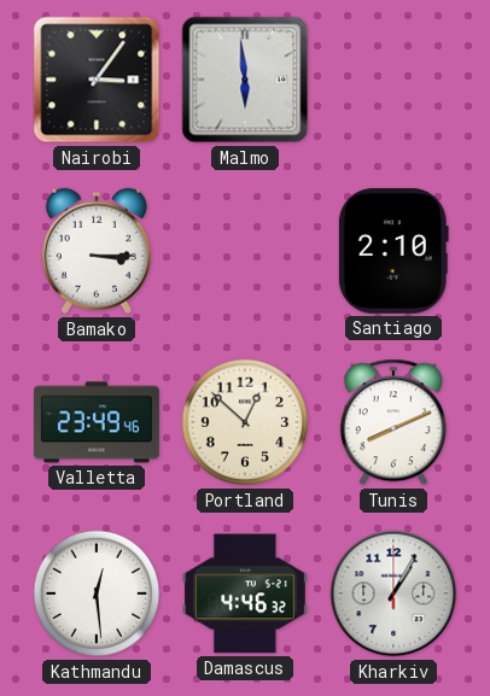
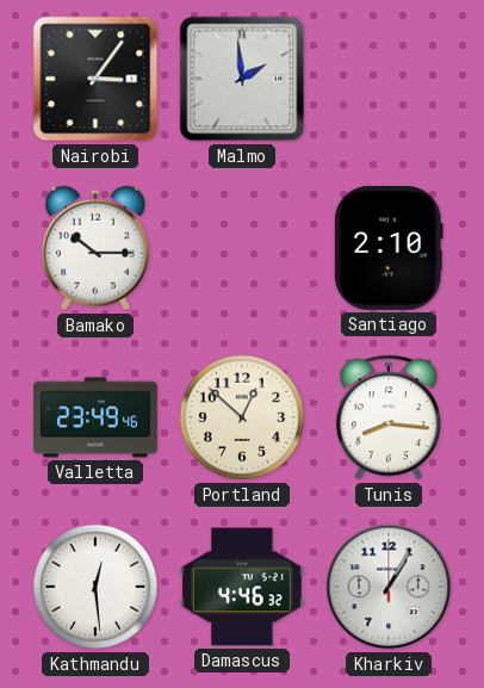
Malmo: 5:59 -> 1:59 (242, 79)
Bamako: 3:15 -> 10:15 (95, 248)
Tunis: 8:11 -> 8:16 (389, 417)
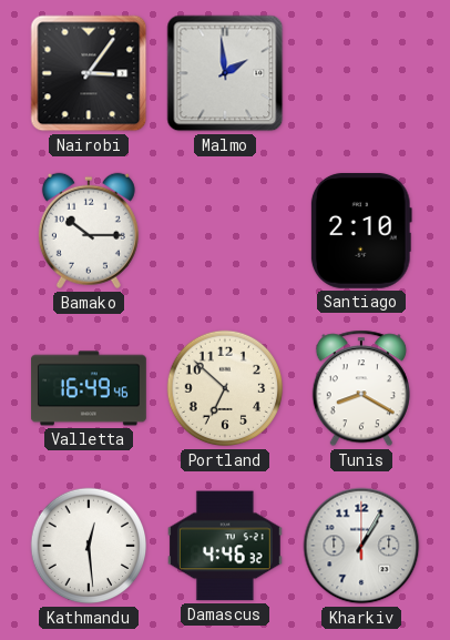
Valletta: 23:49 -> 16:49 (90, 388)
Portland: 12:52 -> 6:52 (225, 388)
Tunis: 8:16 -> 8:20 (361, 388)
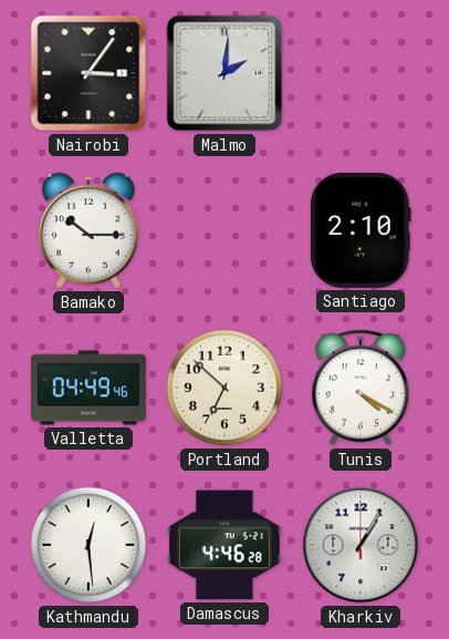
Malmo: 1:59 -> 2:01 (224, 73)
Valletta: 16:49 -> 04:49 (90, 388)
Tunis: 8:20 -> 4:20 (361, 388)
Damascus: 4:46:32 -> 4:46:28 (224, 545)
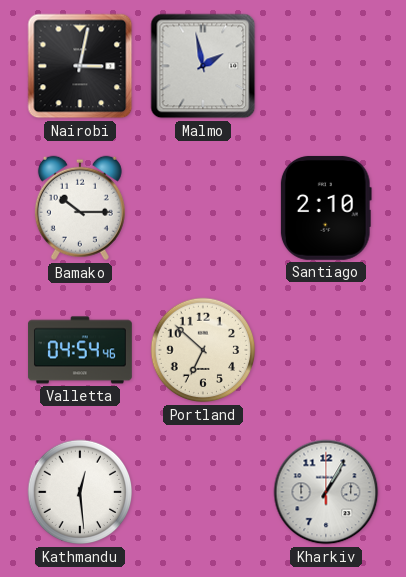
Nairobi: 3:06 -> 3:02 (80, 66)
Malmo: 2:01 -> 1:58 (203, 66)
Valletta: 04:49 -> 04:54 (81, 350)
Tunis: 4:20 -> none (361, 388)
Damascus: 4:46 -> none (224, 545)
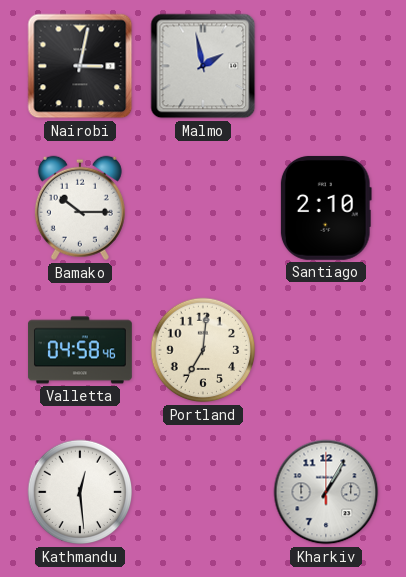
Valletta: 04:54 -> 04:58 (81, 350)
Portland: 6:52 -> 7:01 (203, 350)
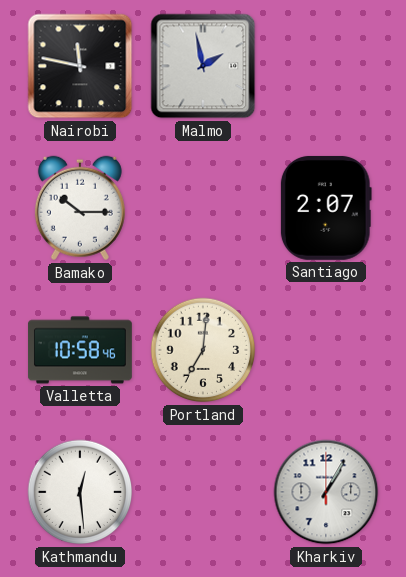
Nairobi: 3:02 -> 11:47 (80, 66)
Santiago: 2:10 -> 2:07 (326, 208)
Valletta: 04:58 -> 10:58 (81, 350)
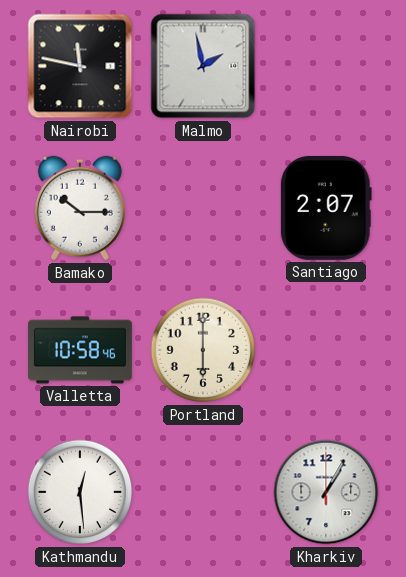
Portland: 7:01 -> 6:00 (203, 350)
